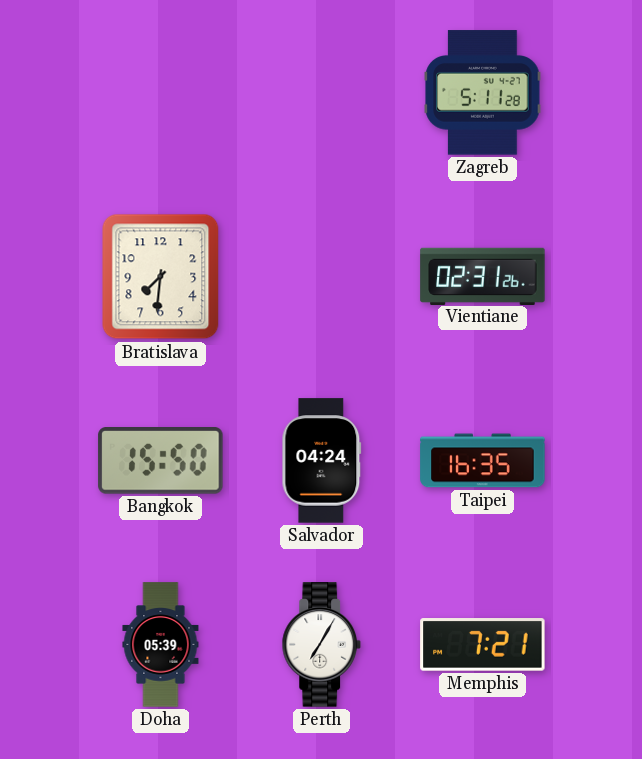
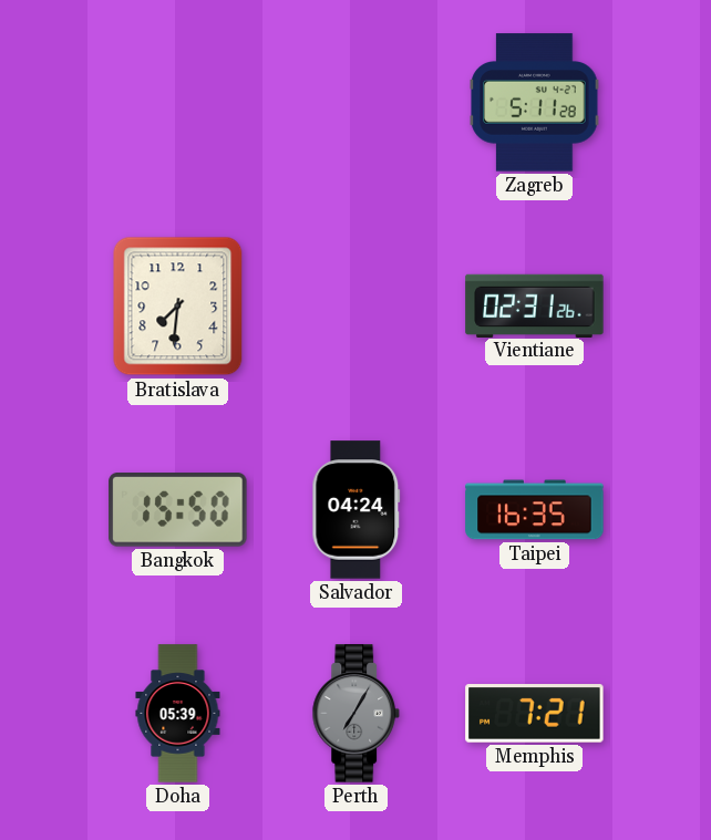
Perth dial: white -> grey (357, 714)
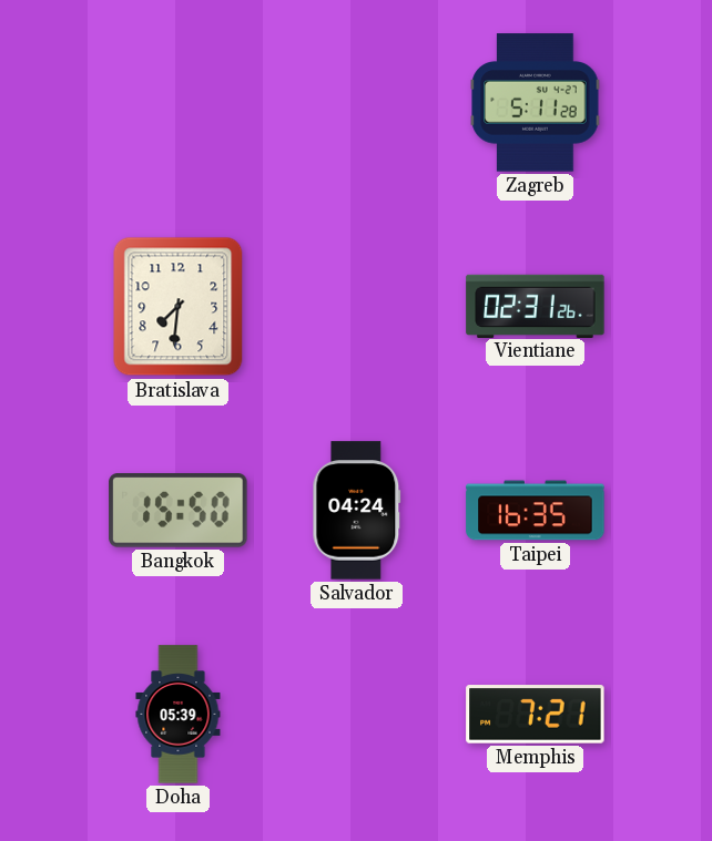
Perth: 7:05 -> none (357, 714)
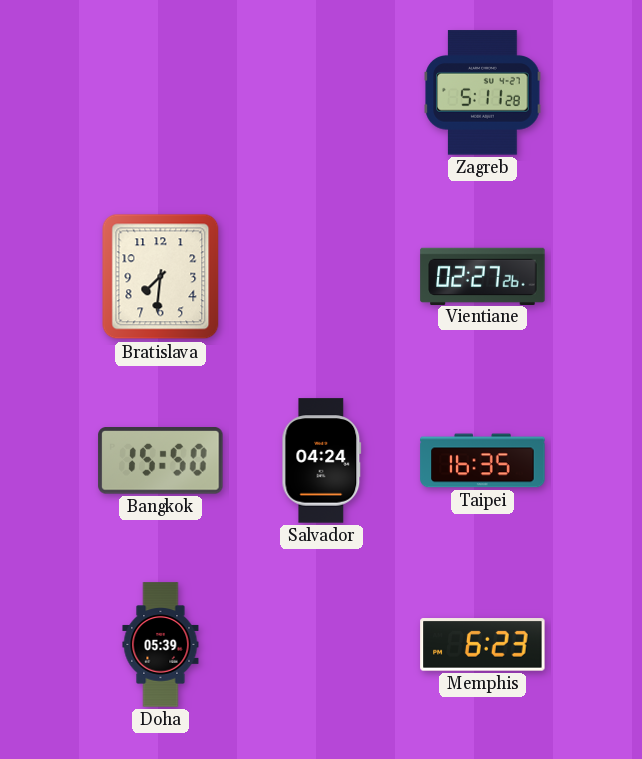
Vientiane: 02:31 -> 02:27 (483, 276)
Memphis: 7:21 -> 6:23 (483, 645)
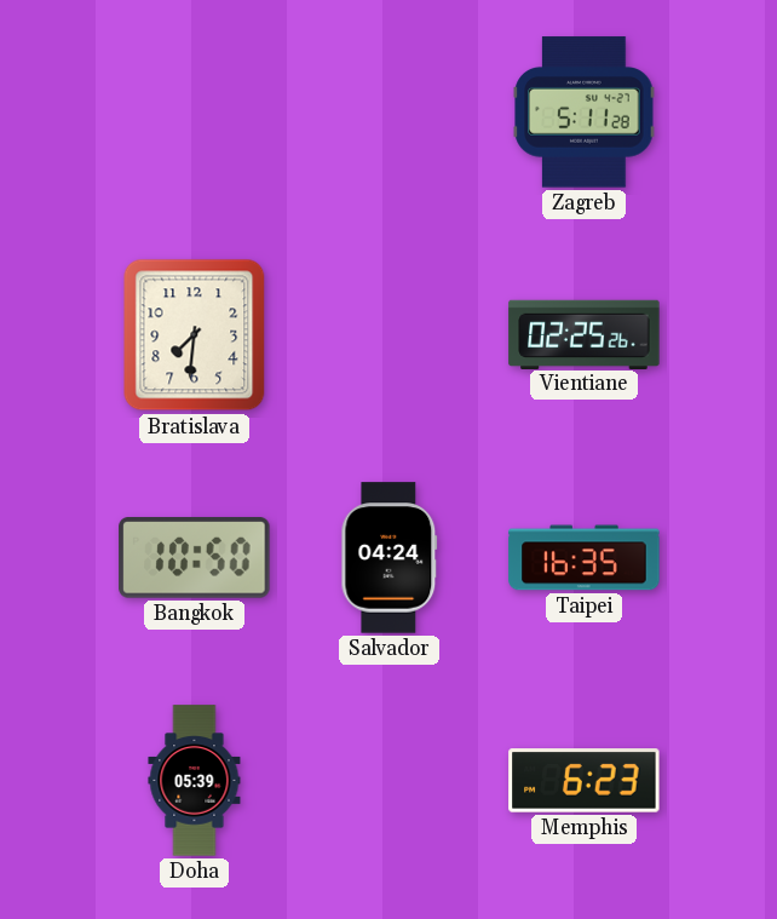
Vientiane: 02:27 -> 02:25 (585, 334)
Bangkok: 15:50 -> 10:50 (195, 558)
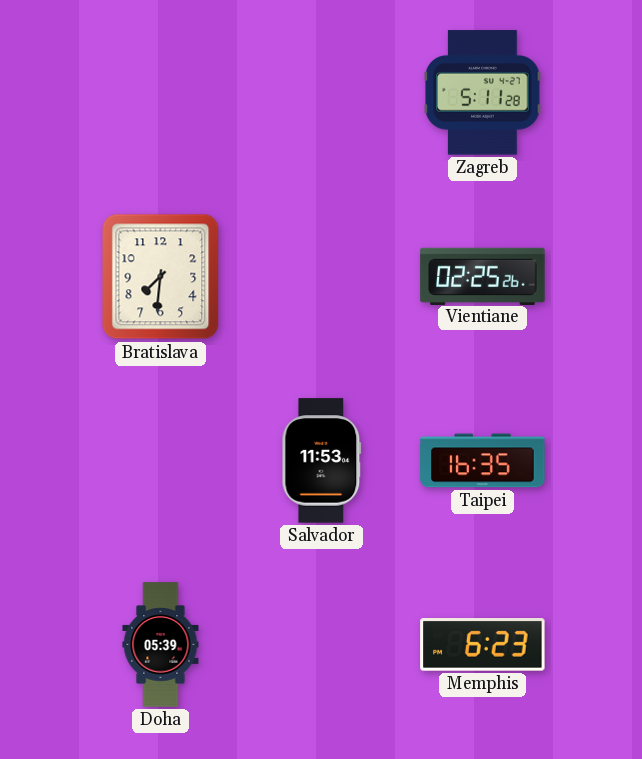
Bangkok: 10:50 -> none (195, 558)
Salvador: 04:24 -> 11:53 (322, 461)
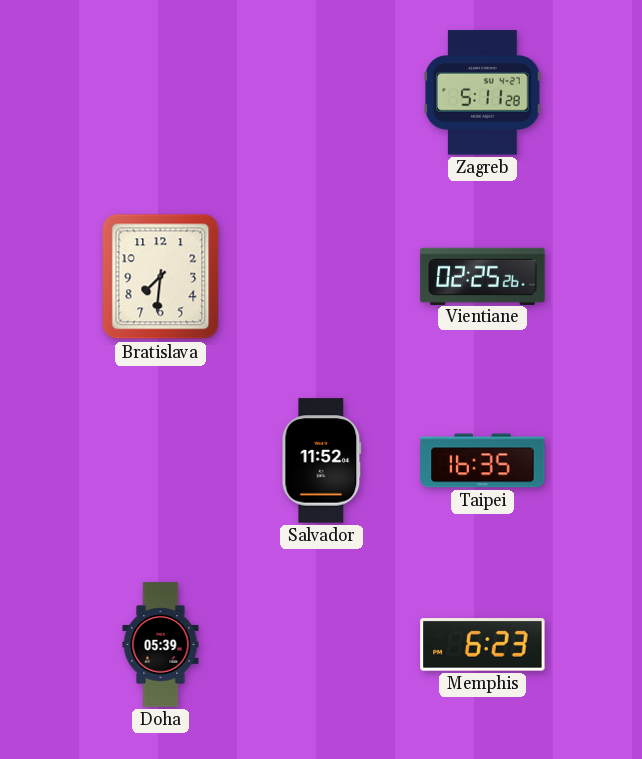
Salvador: 11:53 -> 11:52 (322, 461)
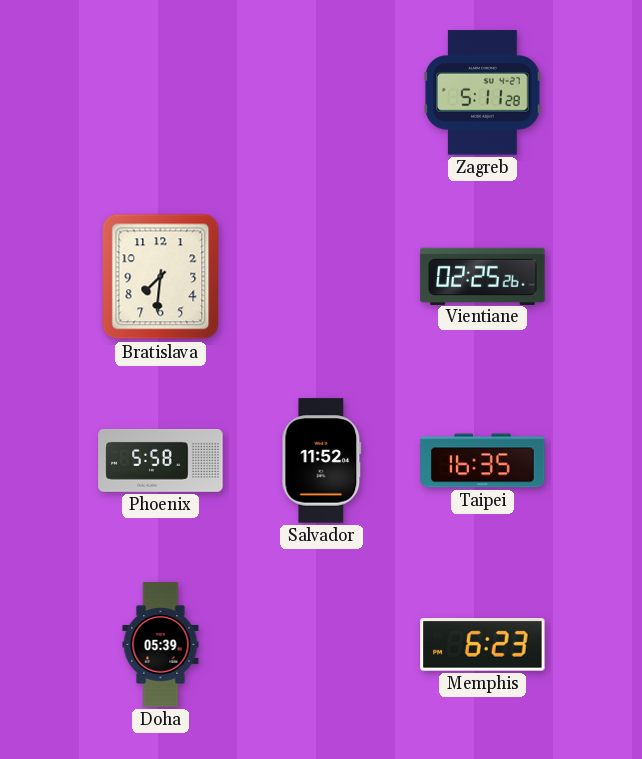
Phoenix: none -> 5:58 (161, 460)
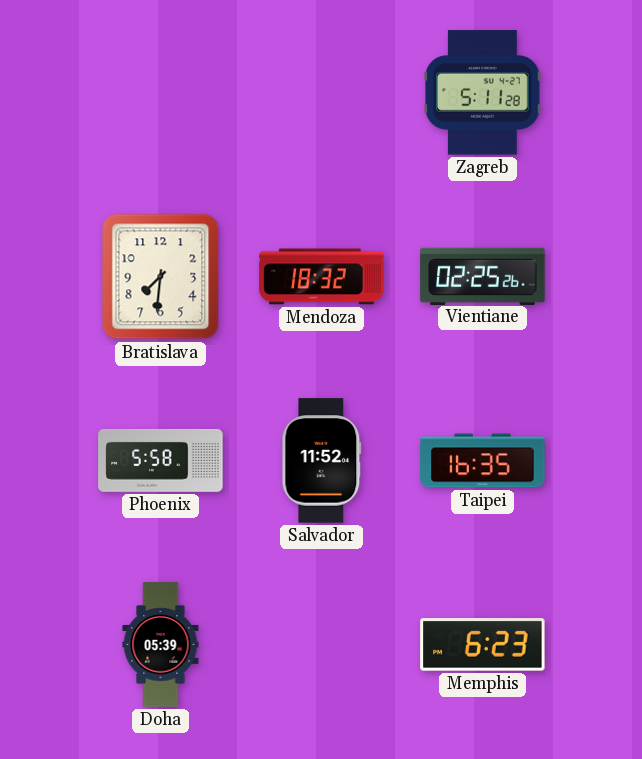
Mendoza: none -> 18:32 (322, 277)
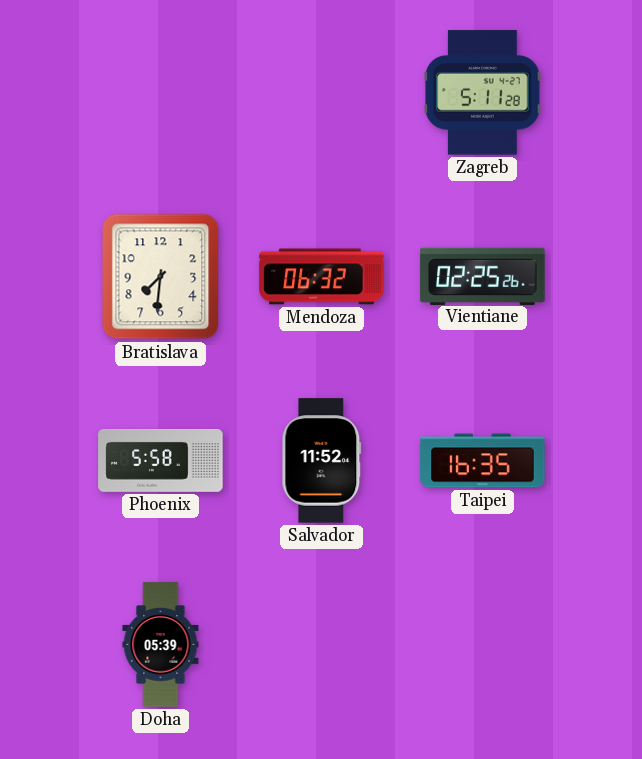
Mendoza: 18:32 -> 06:32 (322, 277)
Memphis: 6:23 -> none (483, 645)
